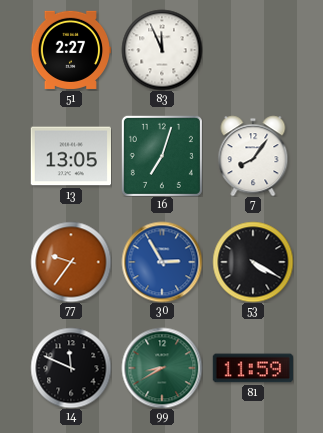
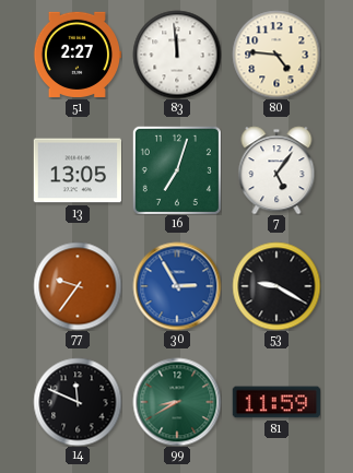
83: 11:56 -> 11:59 (177, 55)
80: none -> 4:46 (276, 55)
7: 8:06 -> 5:06 (276, 170)
53: 4:20 -> 9:20 (276, 286)
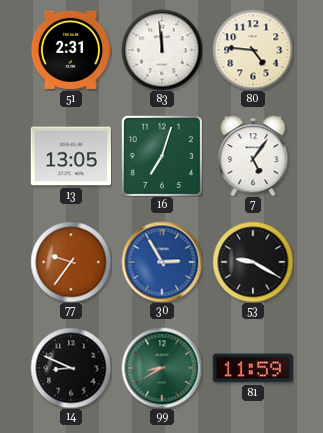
51: 2:27 -> 2:31 (70, 50)
14: 11:49 -> 8:49 (71, 368)
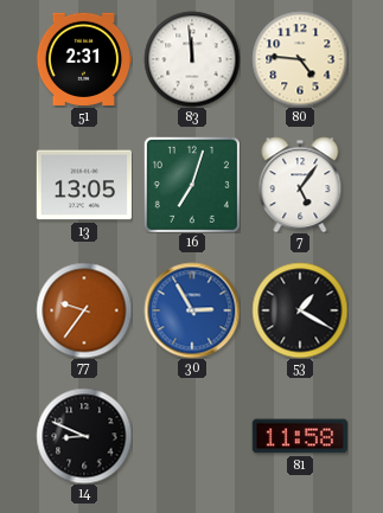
53: 9:20 -> 1:20 (300, 310)
99: 8:40 -> none (162, 368)
81: 11:59 -> 11:58 (299, 436)
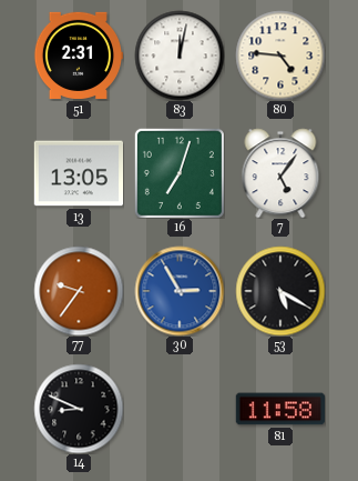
83: 11:59 -> 12:02 (180, 56)
53: 1:20 -> 5:20 (280, 291)
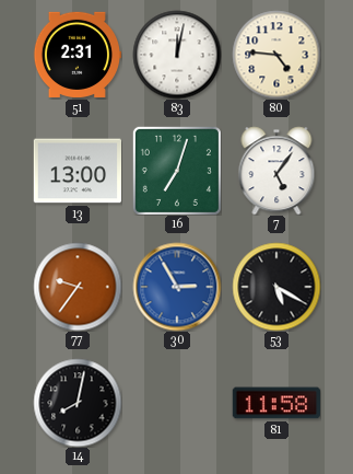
13: 13:05 -> 13:00 (77, 171)
14: 8:49 -> 8:02 (78, 403)
